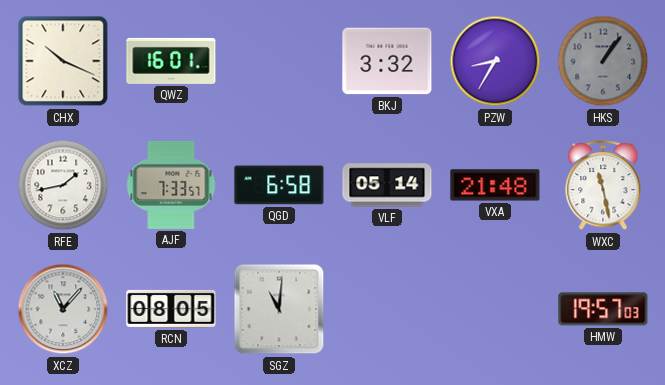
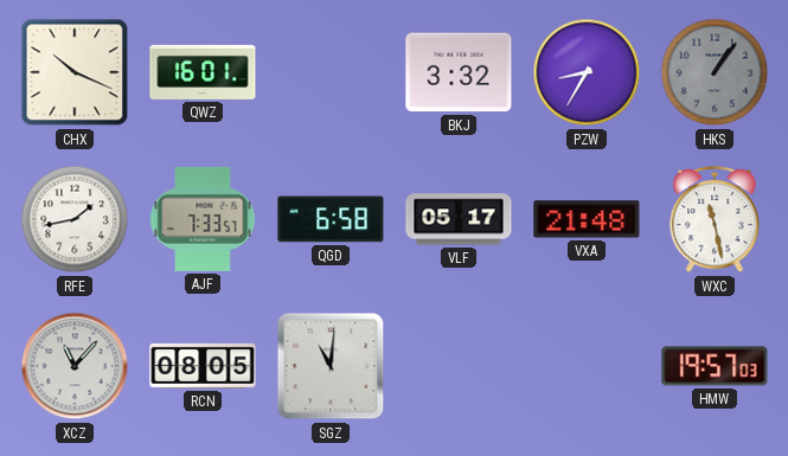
VLF: 05:14 -> 05:17 (459, 219)
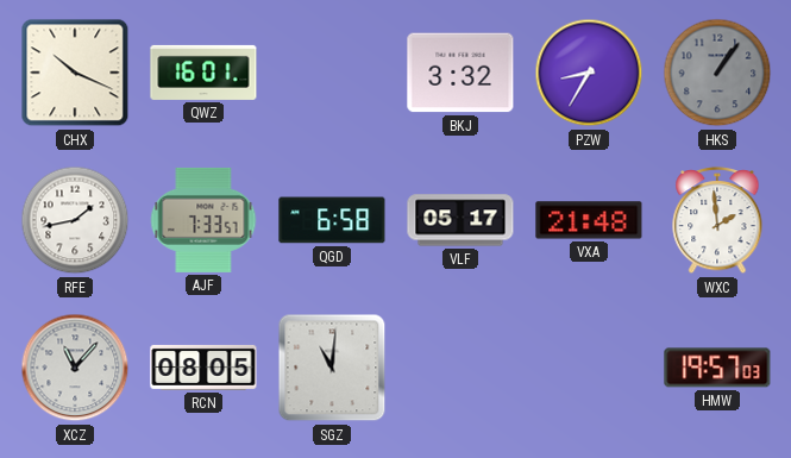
WXC: 11:28 -> 1:59 (717, 220)
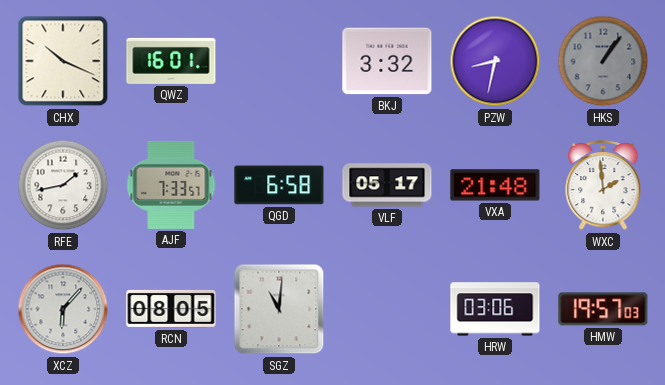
PZW: 8:35 -> 8:32 (495, 61)
XCZ: 11:07 -> 6:07 (63, 309)
HRW: none -> 03:06 (495, 309)
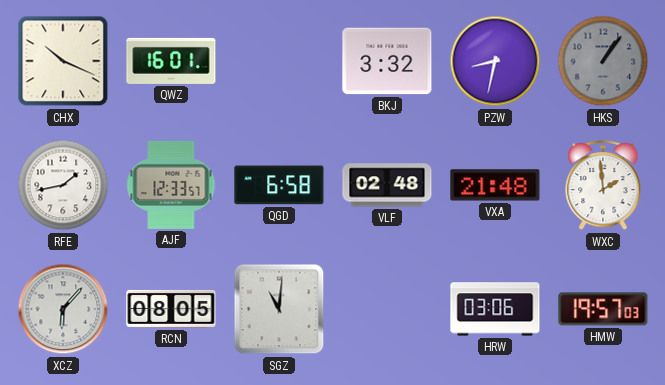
AJF: 7:33 -> 12:33 (171, 185)
VLF: 05:17 -> 02:48 (387, 185)
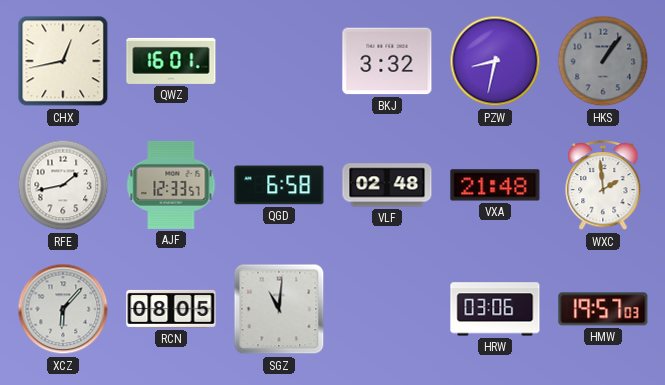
CHX: 10:19 -> 12:43 (63, 61)
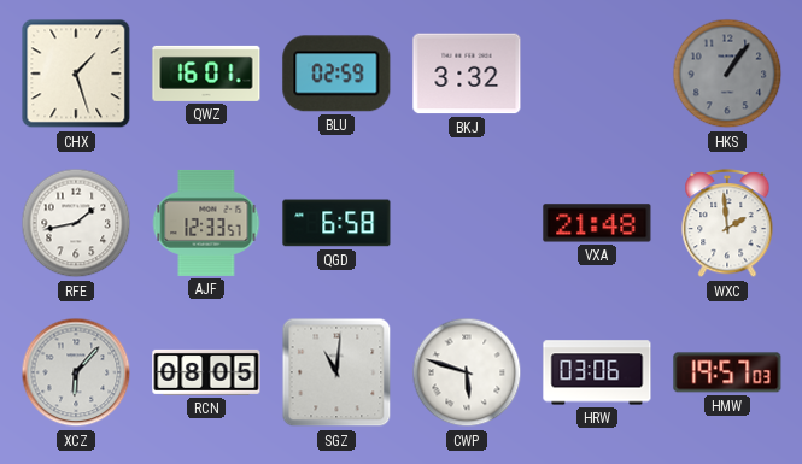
CHX: 12:43 -> 1:27 (76, 74)
BLU: none -> 02:59 (336, 74)
PZW: 8:32 -> none (495, 61)
VLF: 02:48 -> none (387, 185)
CWP: none -> 5:48 (467, 372)
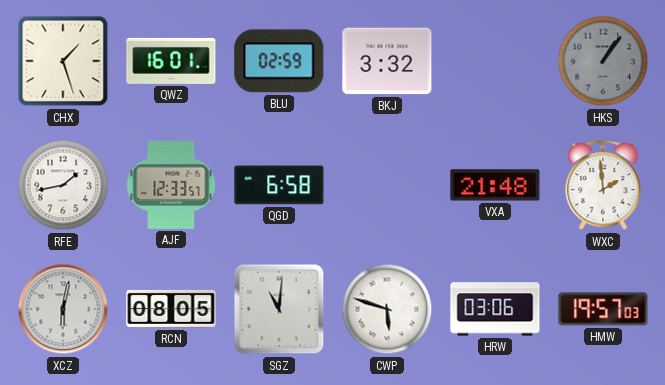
XCZ: 6:07 -> 6:02 (63, 309)
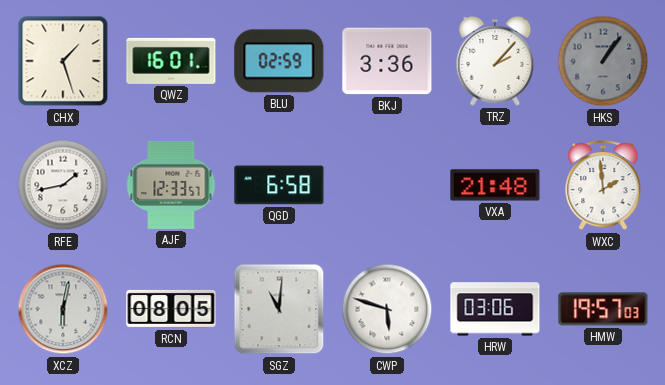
BKJ: 3:32 -> 3:36 (387, 61)
TRZ: none -> 2:07 (495, 61)
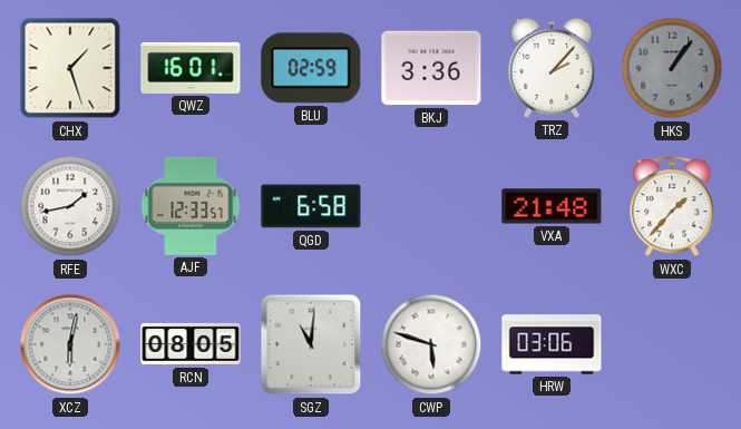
WXC: 1:59 -> 1:37 (672, 206)
HMW: 19:57 -> none (603, 309)
